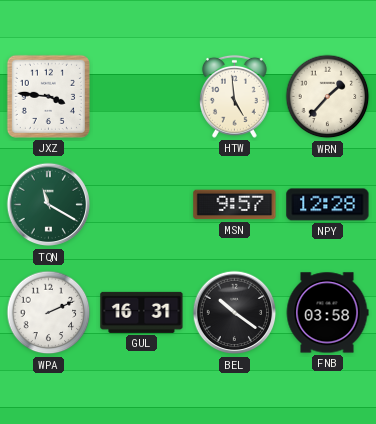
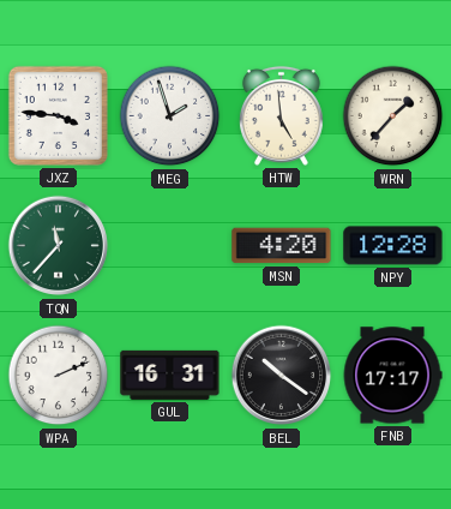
MEG: none -> 1:57 (170, 116)
TQN: 11:20 -> 11:37 (59, 246)
MSN: 9:57 -> 4:20 (282, 246)
FNB: 03:58 -> 17:17 (392, 376)
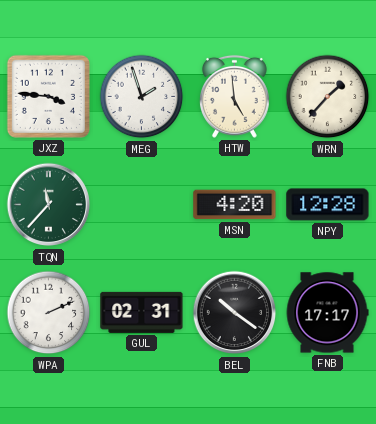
GUL: 16:31 -> 02:31 (142, 312)
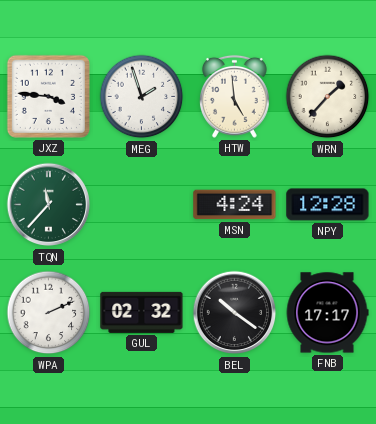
MSN: 4:20 -> 4:24 (235, 205)
GUL: 02:31 -> 02:32 (142, 312)
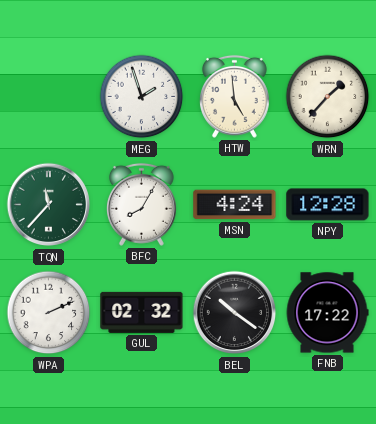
JXZ: 3:46 -> none (48, 96)
BFC: none -> 8:05 (141, 204)
FNB: 17:17 -> 17:22 (327, 313)
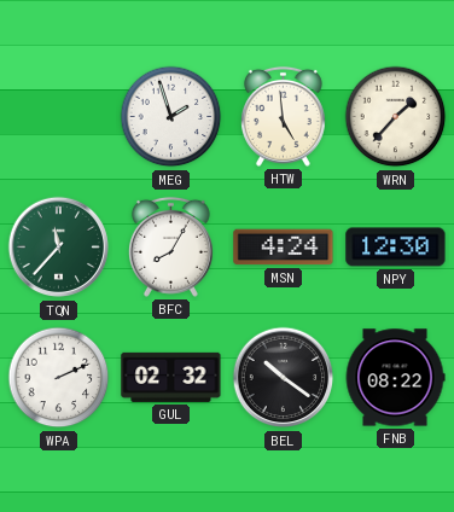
NPY: 12:28 -> 12:30 (396, 248)
FNB: 17:22 -> 08:22 (395, 378)
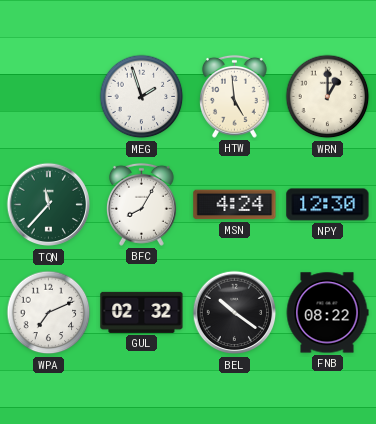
WRN: 1:37 -> 1:00 (328, 97)
WPA: 2:11 -> 7:11 (49, 313)
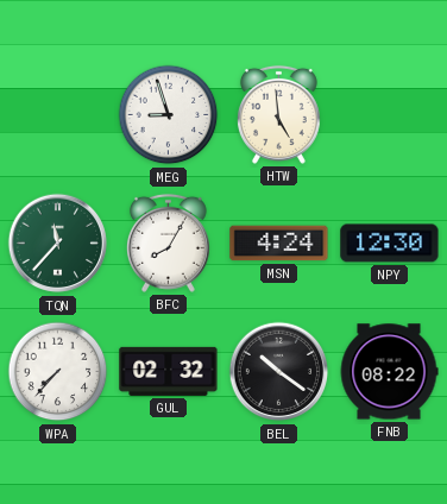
MEG: 1:57 -> 8:57 (169, 115)
WRN: 1:00 -> none (328, 97)
WPA: 7:11 -> 7:37 (58, 372)
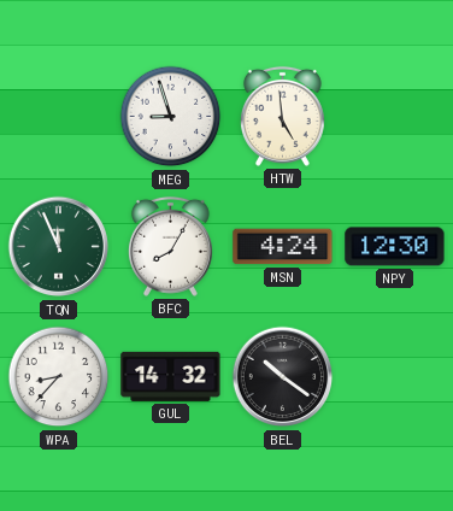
TQN: 11:37 -> 11:56 (59, 247)
WPA: 7:37 -> 8:37 (59, 377)
GUL: 02:32 -> 14:32 (171, 376)
FNB: 08:22 -> none (389, 372)
